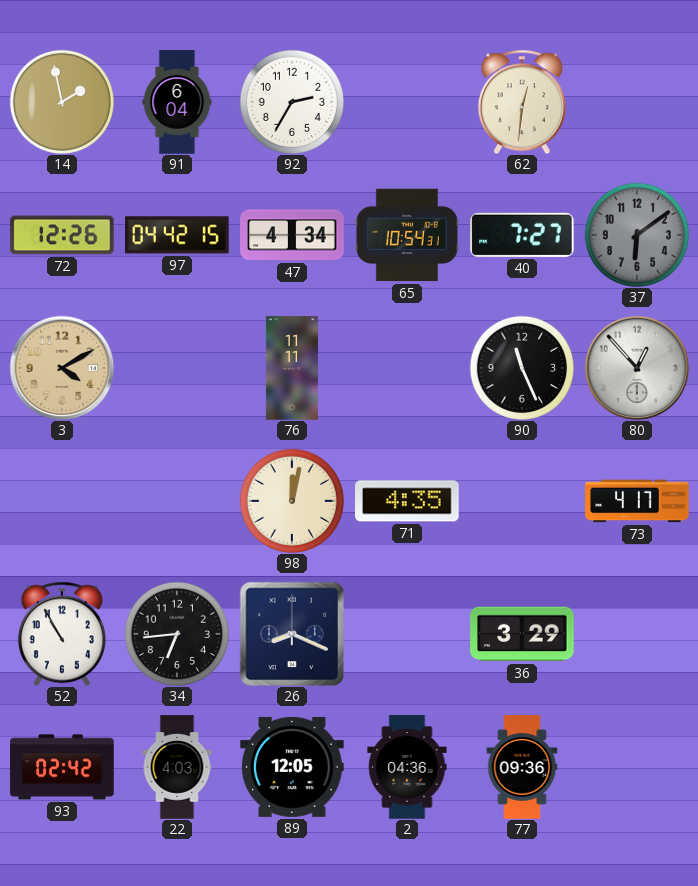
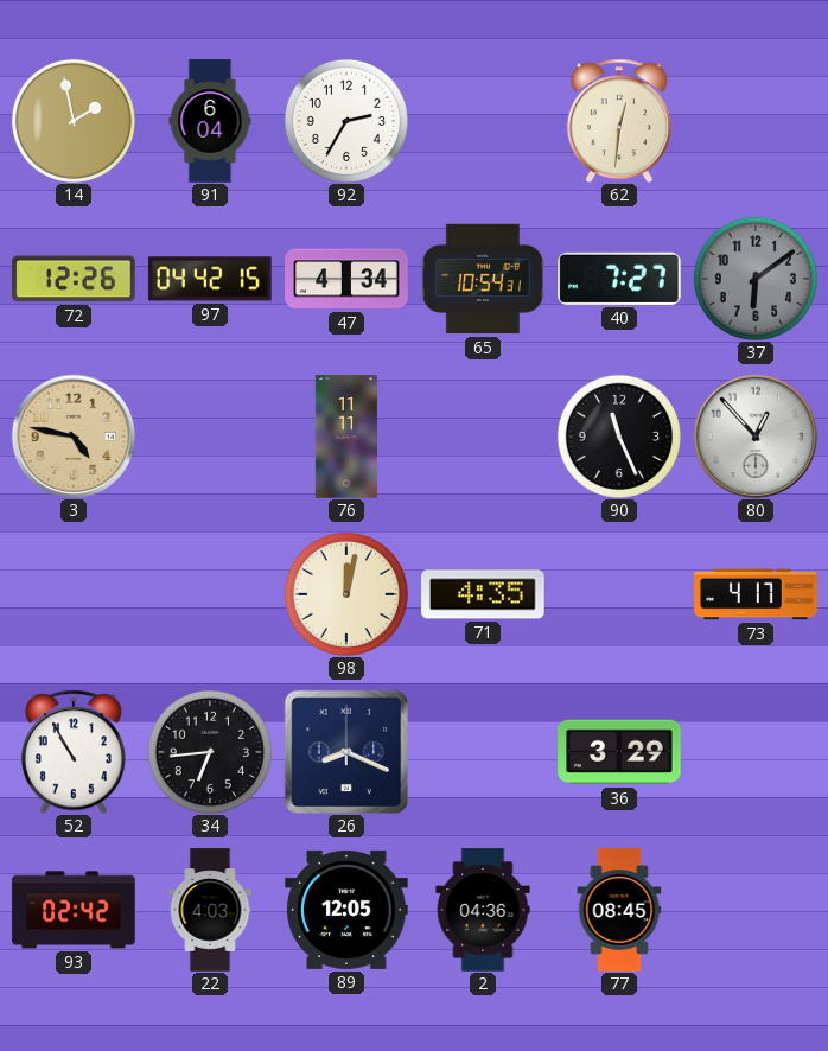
3: 4:10 -> 4:47 (74, 437)
77: 09:36 -> 08:45 (619, 910)
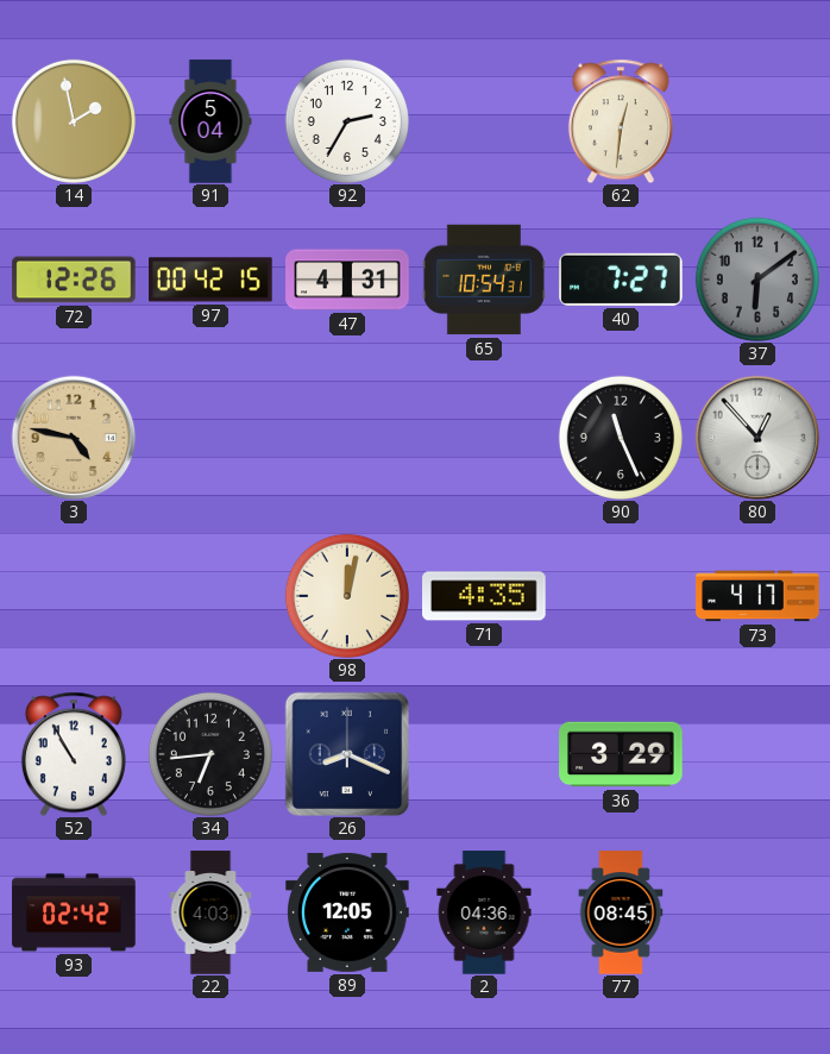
91: 6:04 -> 5:04 (210, 121)
97: 04:42 -> 00:42 (210, 280)
47: 4:34 -> 4:31 (347, 280)
76: 11:11 -> none (346, 437)
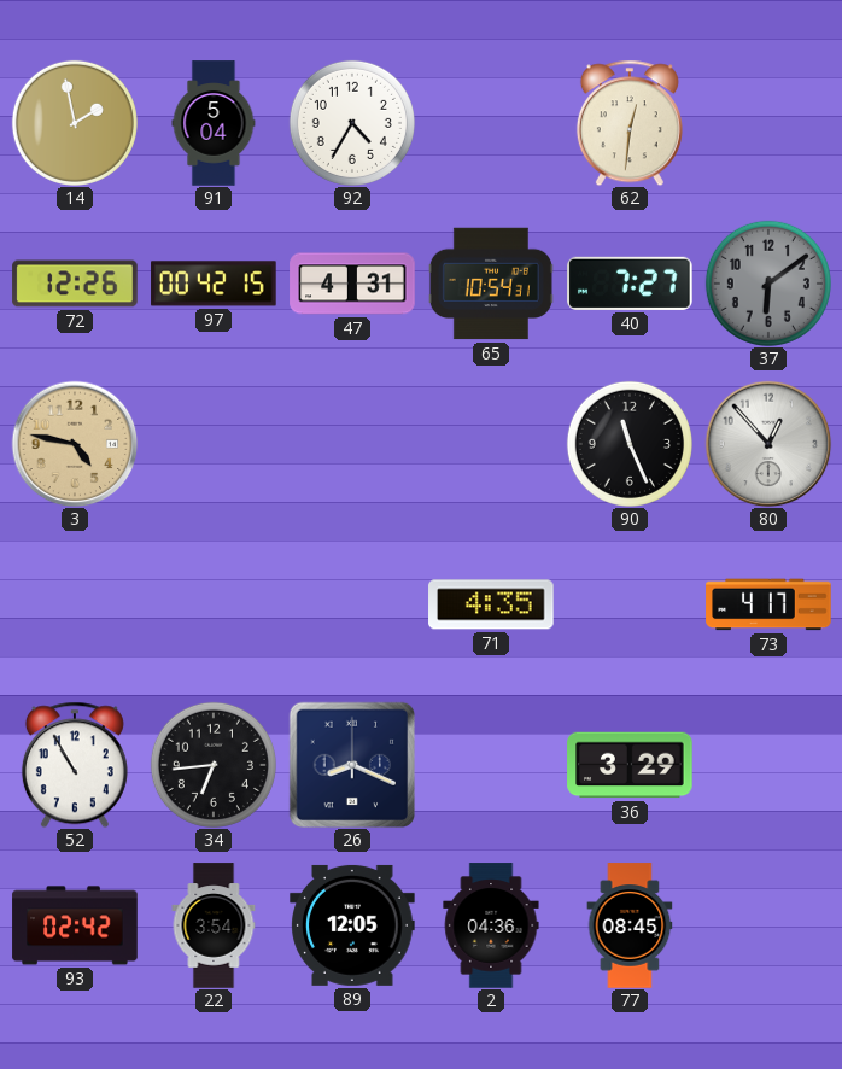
92: 2:35 -> 4:35 (352, 123)
98: 12:02 -> none (347, 596)
22: 4:03 -> 3:54 (214, 925)
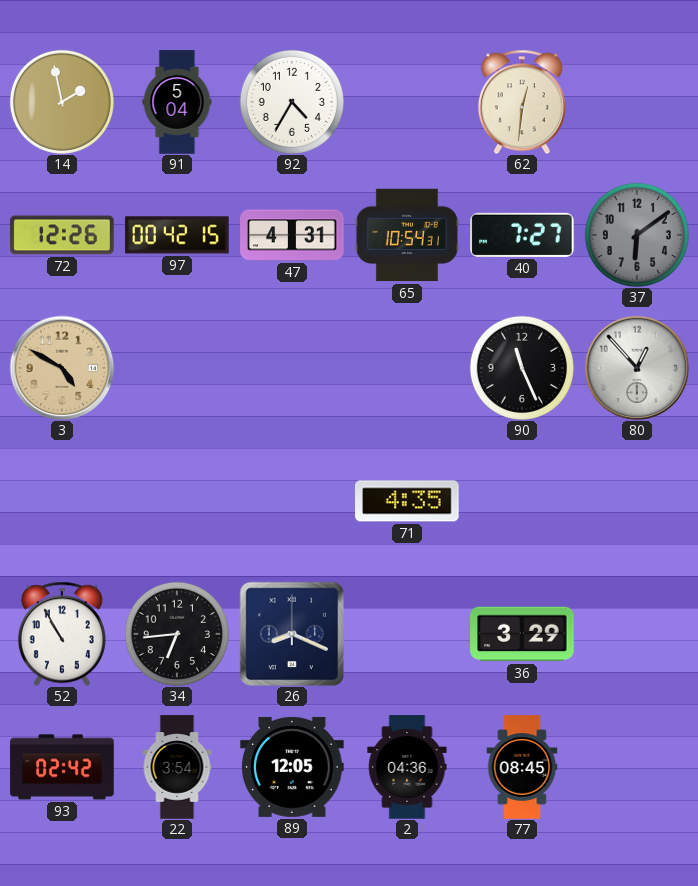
3: 4:47 -> 4:50 (62, 368)
73: 4:17 -> none (768, 604)
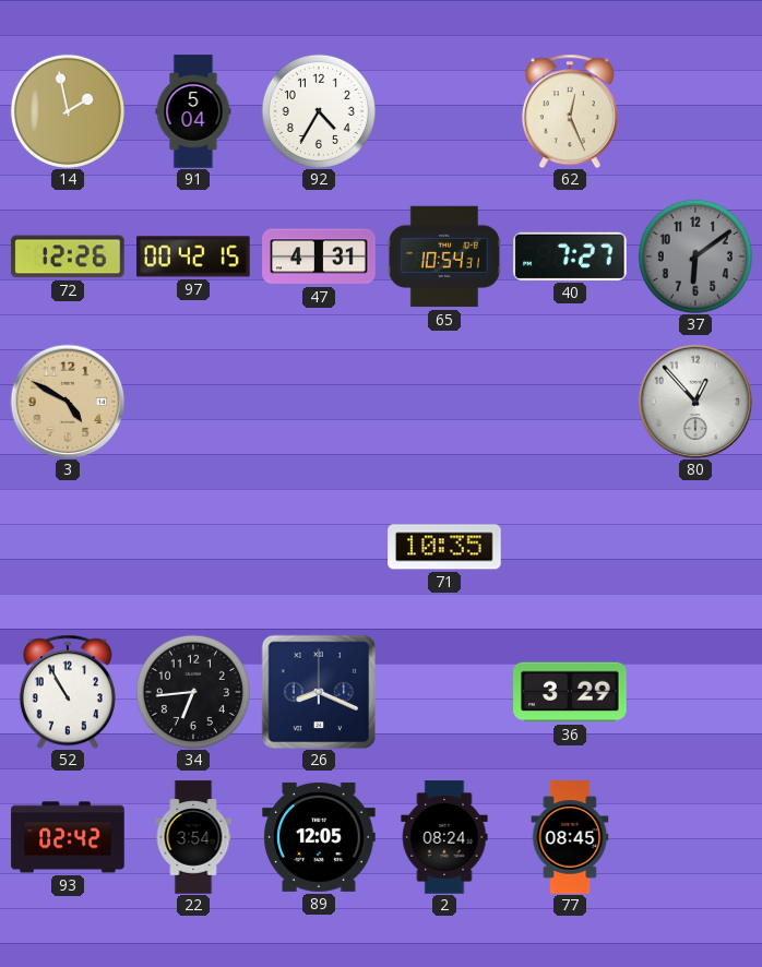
62: 12:31 -> 12:26 (570, 111)
90: 11:26 -> none (522, 368)
71: 4:35 -> 10:35 (444, 547)
2: 04:36 -> 08:24 (444, 837)
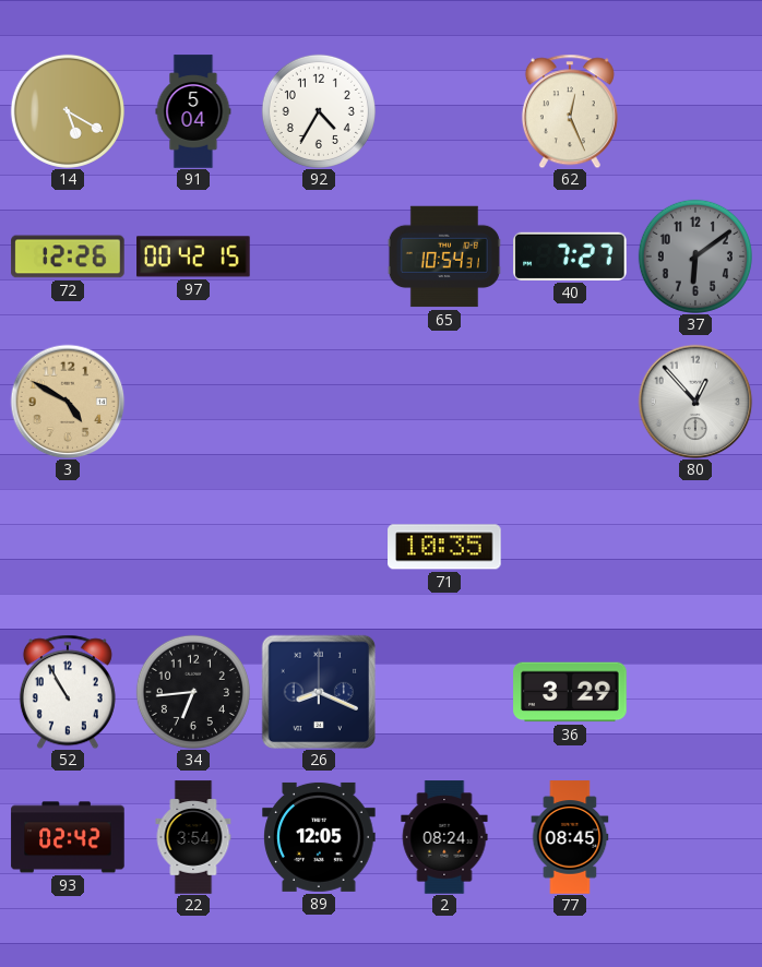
14: 1:58 -> 5:20 (68, 111)
47: 4:31 -> none (319, 256)
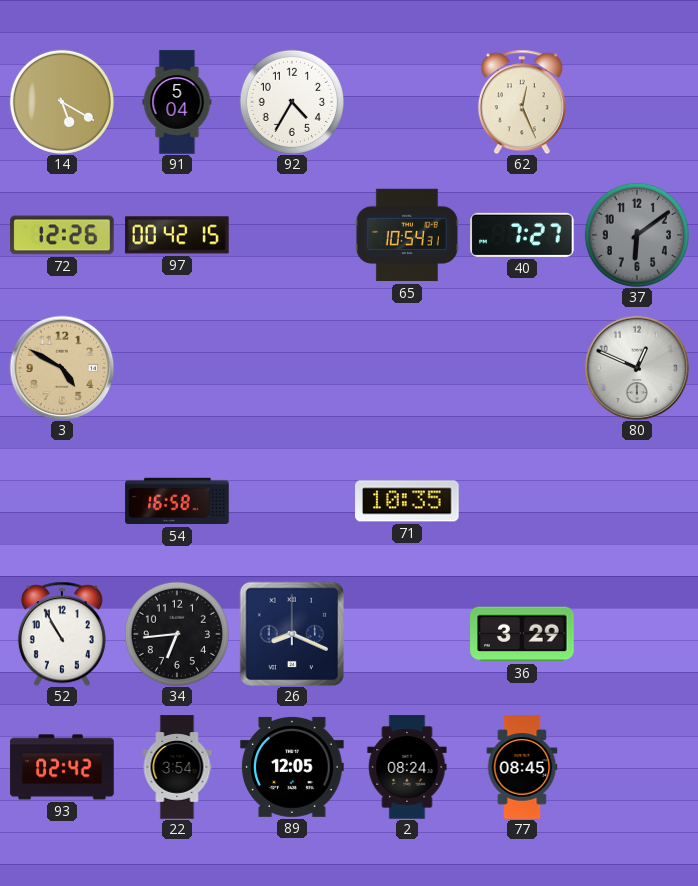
80: 12:53 -> 12:49 (637, 368)
54: none -> 16:58 (177, 501)
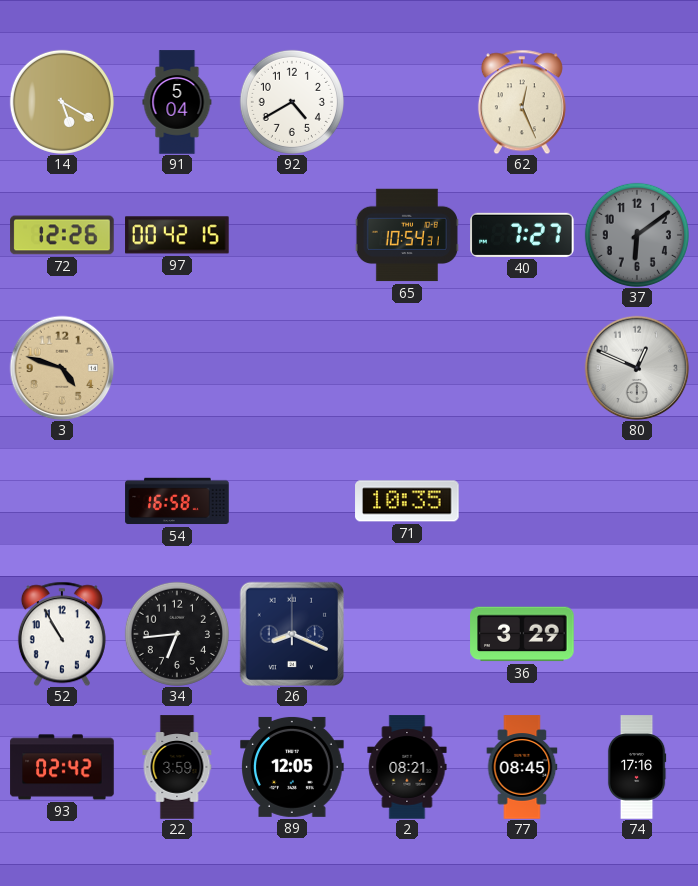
92: 4:35 -> 4:40 (292, 102)
3: 4:50 -> 4:48 (62, 368)
22: 3:54 -> 3:59 (177, 767)
2: 08:24 -> 08:21 (407, 767)
74: none -> 17:16 (637, 767)
